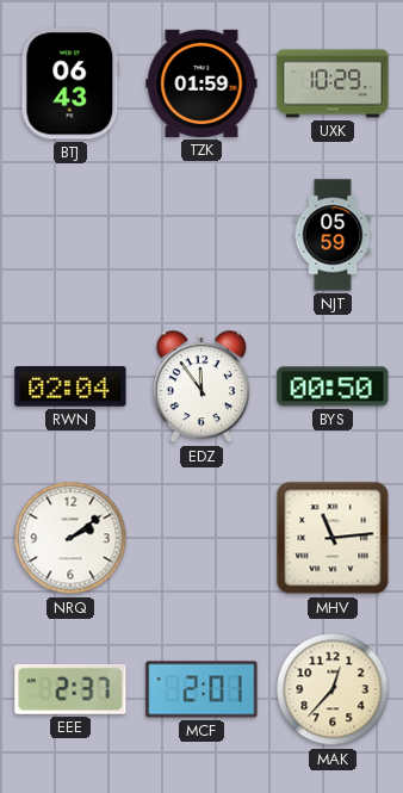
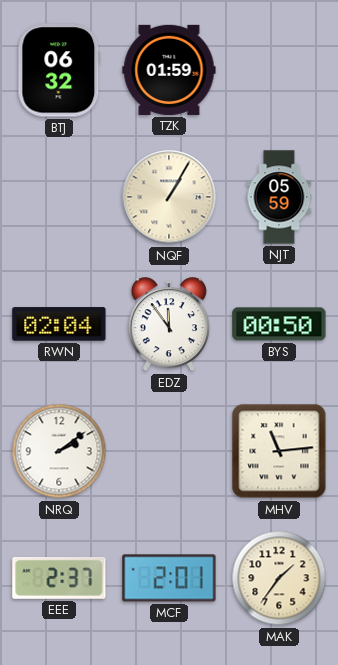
BTJ: 06:43 -> 06:32 (59, 70)
UXK: 10:29 -> none (333, 83)
NQF: none -> 1:05 (169, 197)
MAK: 12:37 -> 1:36 (279, 578)
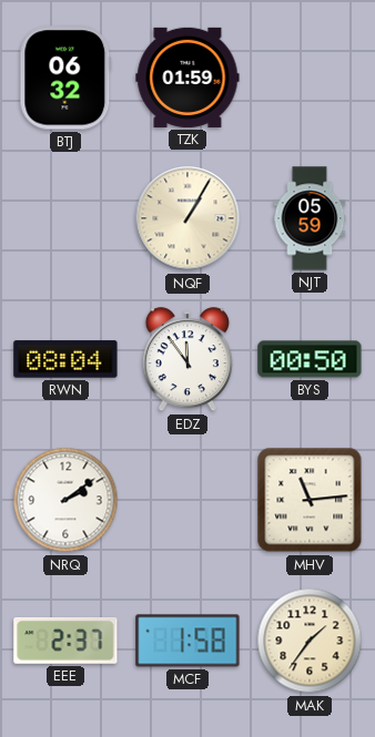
RWN: 02:04 -> 08:04 (65, 359)
MCF: 2:01 -> 1:58 (187, 641)
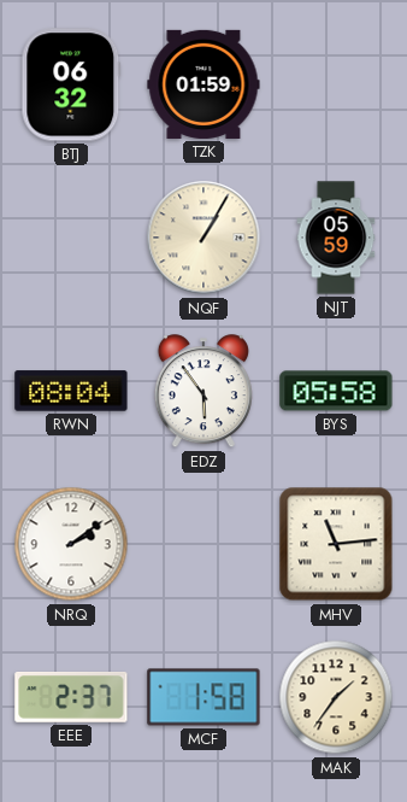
EDZ: 11:54 -> 5:54 (203, 392)
BYS: 00:50 -> 05:58 (336, 391)
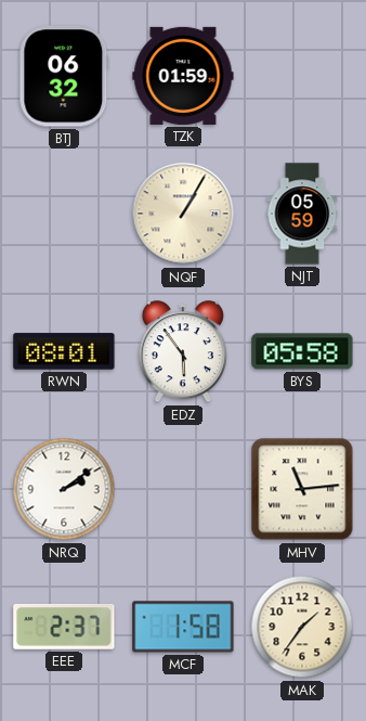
RWN: 08:04 -> 08:01 (64, 351)
